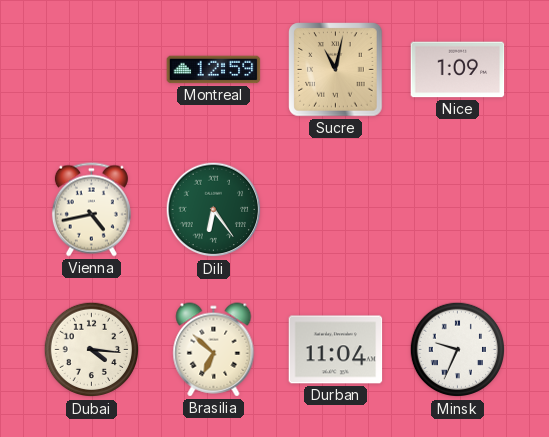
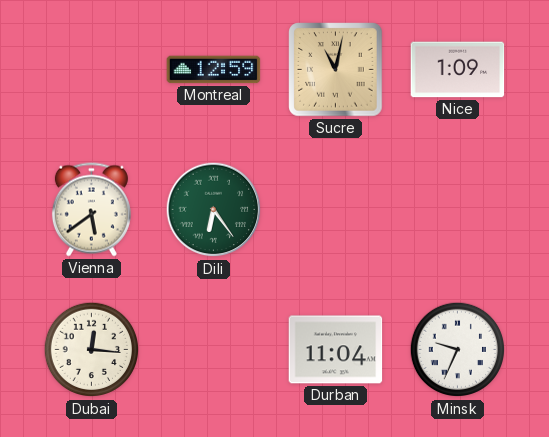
Vienna: 4:43 -> 5:39 (91, 210)
Dubai: 4:16 -> 12:16 (91, 350)
Brasilia: 6:52 -> none (214, 350)
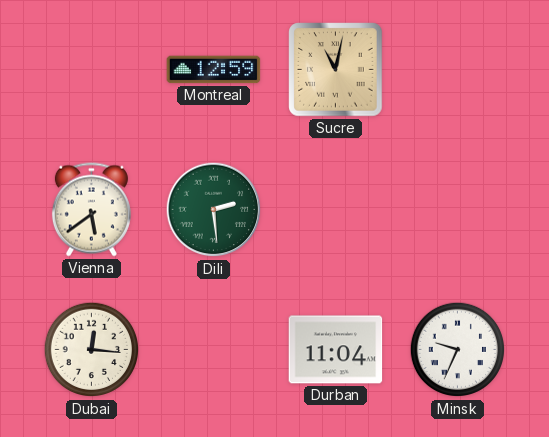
Nice: 1:09 -> none (458, 70)
Dili: 6:24 -> 2:29 (214, 210)
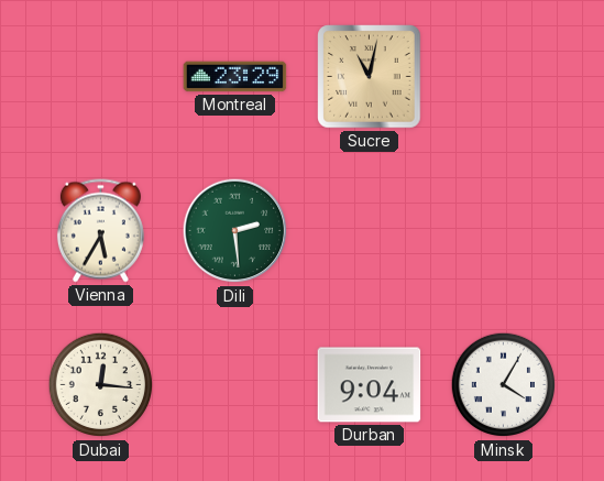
Montreal: 12:59 -> 23:29 (235, 77)
Vienna: 5:39 -> 5:35 (100, 231)
Durban: 11:04 -> 9:04 (370, 385)
Minsk: 9:34 -> 4:05 (503, 385)
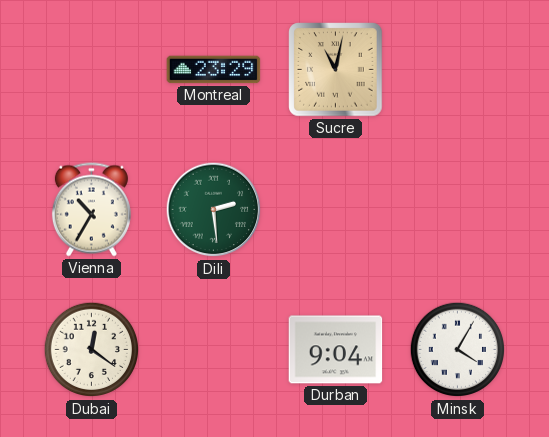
Vienna: 5:35 -> 10:35 (91, 210)
Dubai: 12:16 -> 12:21 (91, 350)
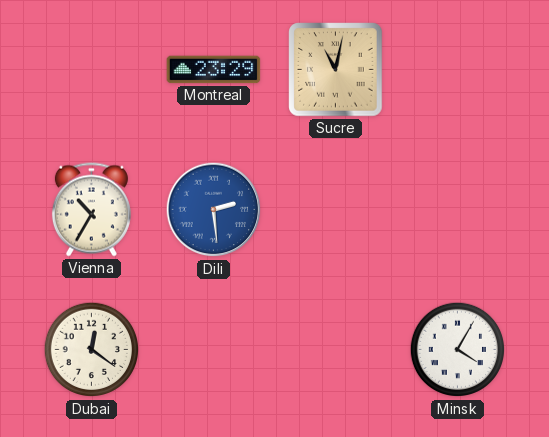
Dili dial: green -> blue (214, 210)
Durban: 9:04 -> none (336, 350)
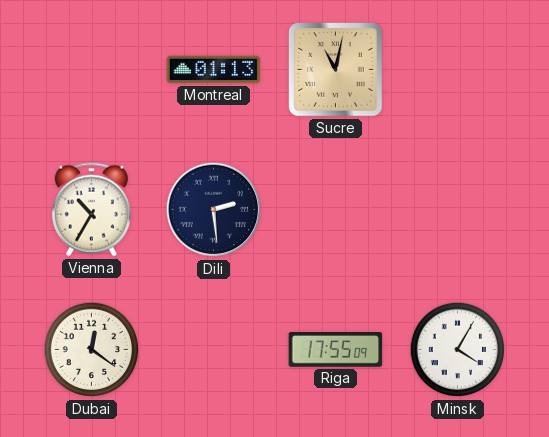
Montreal: 23:29 -> 01:13 (214, 70)
Dili dial: blue -> navy (214, 210)
Riga: none -> 17:55 (336, 350)
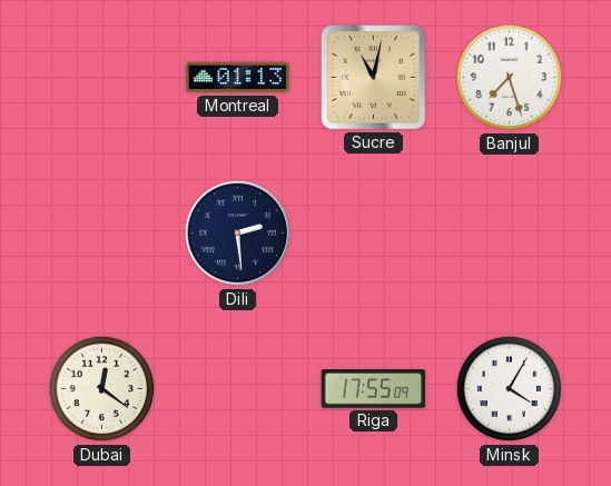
Banjul: none -> 7:27 (509, 78)
Vienna: 10:35 -> none (91, 210)
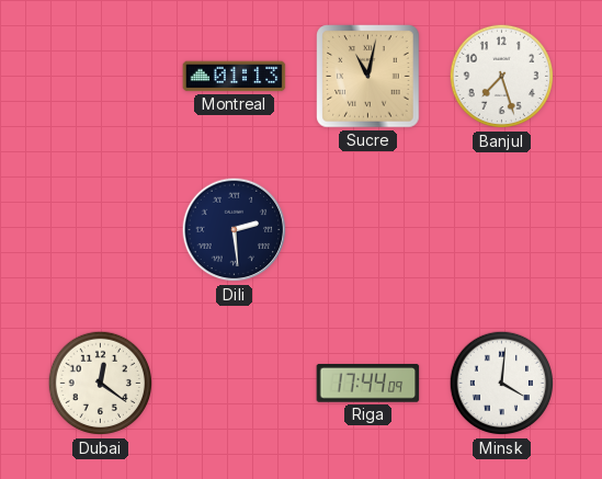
Riga: 17:55 -> 17:44 (368, 384)
Minsk: 4:05 -> 4:01 (501, 384)
